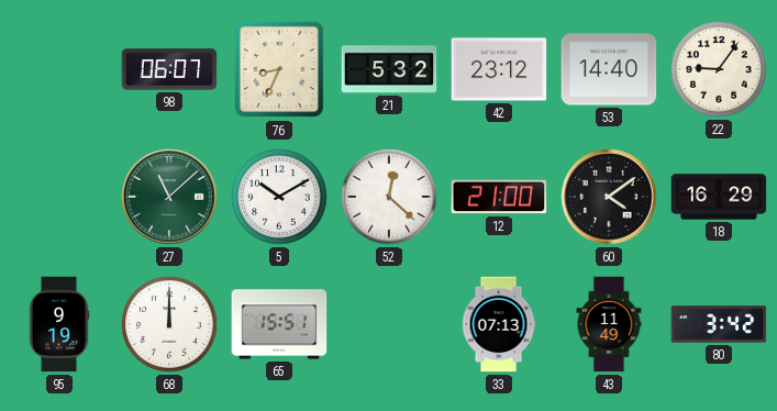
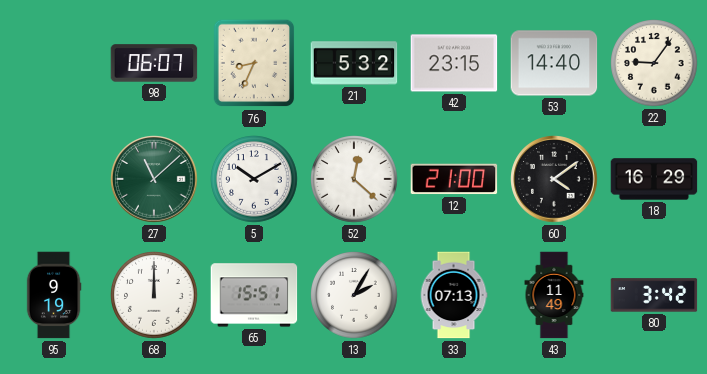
42: 23:12 -> 23:15 (454, 63)
13: none -> 2:05 (354, 295)
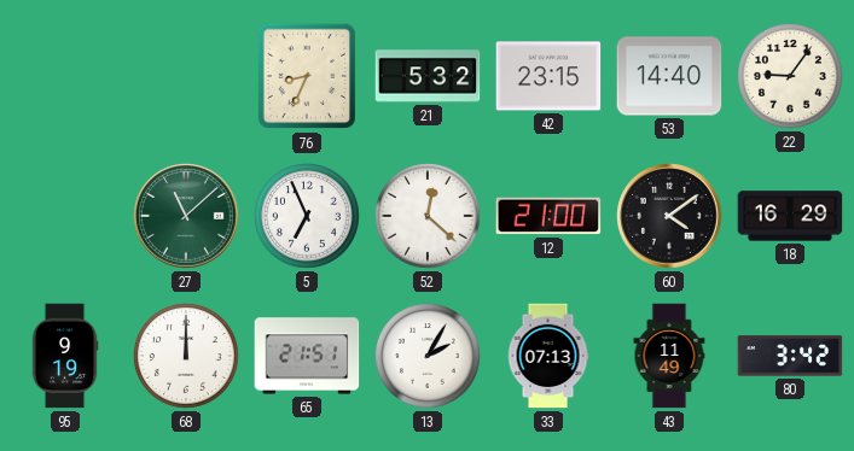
98: 06:07 -> none (154, 63)
5: 10:10 -> 6:56 (307, 216)
65: 15:51 -> 21:51 (307, 356)
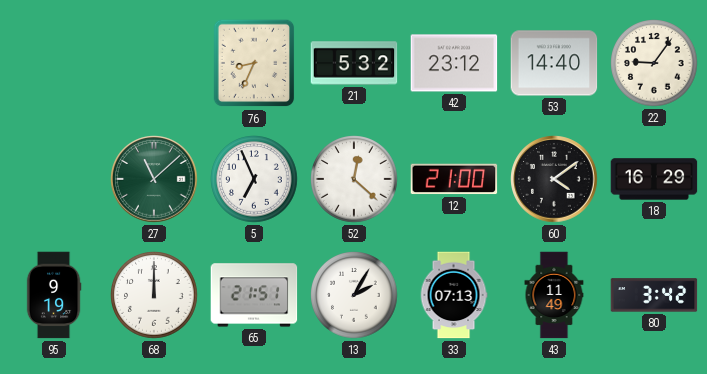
42: 23:15 -> 23:12 (454, 63)
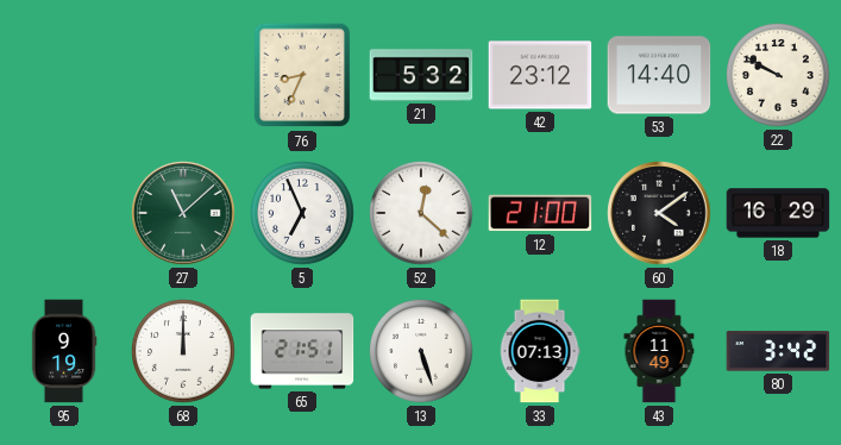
22: 9:06 -> 9:50 (778, 75)
13: 2:05 -> 5:27 (421, 351)
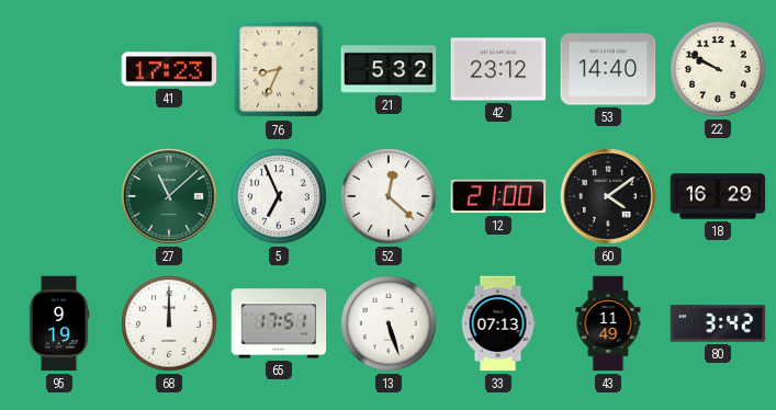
41: none -> 17:23 (169, 69)
65: 21:51 -> 17:51 (279, 323)
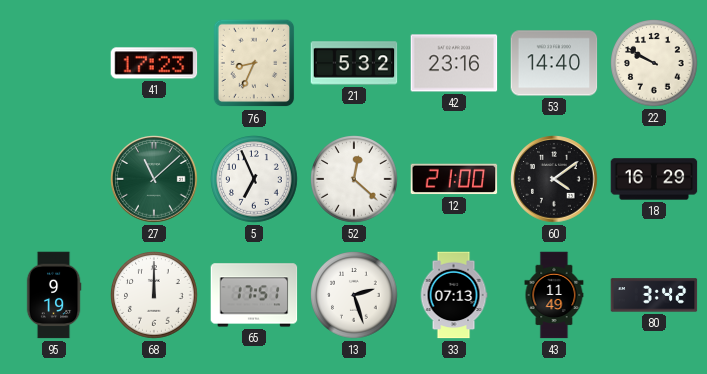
42: 23:12 -> 23:16 (454, 63)
13: 5:27 -> 2:27 (354, 295)
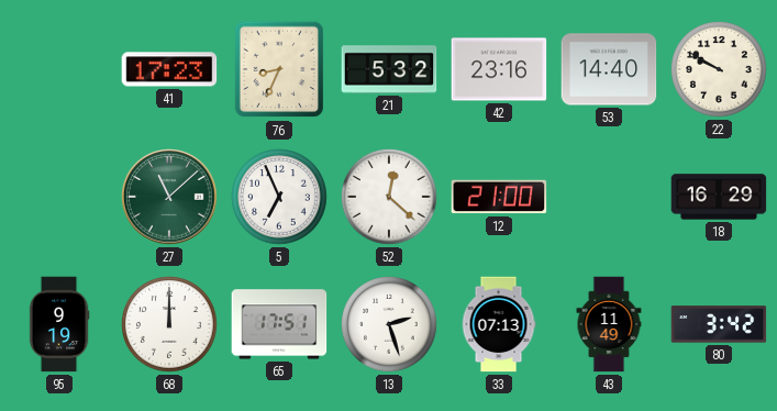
60: 4:09 -> none (554, 179)
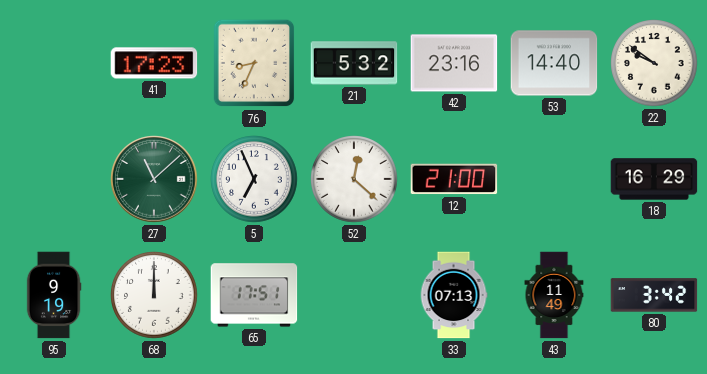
22: 9:50 -> 9:51 (654, 63)
13: 2:27 -> none (389, 324)
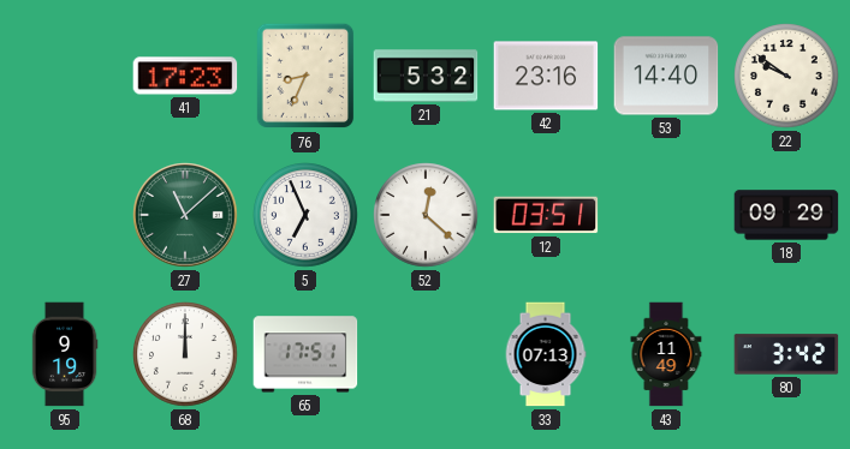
12: 21:00 -> 03:51 (546, 215)
18: 16:29 -> 09:29 (786, 215)
